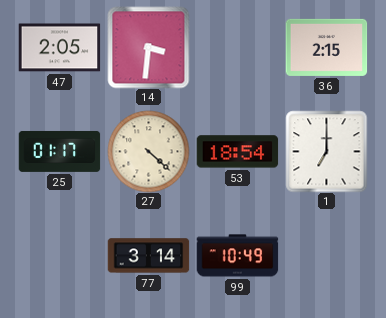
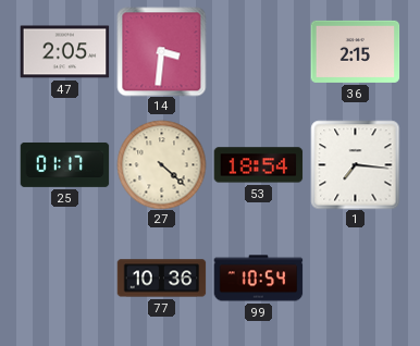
1: 7:00 -> 7:16 (355, 164)
77: 3:14 -> 10:36 (161, 279)
99: 10:49 -> 10:54 (258, 279)
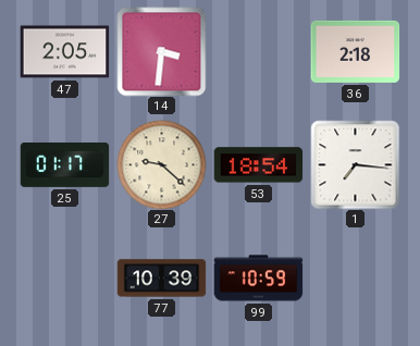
36: 2:15 -> 2:18 (355, 51)
27: 4:22 -> 9:22 (161, 164)
77: 10:36 -> 10:39 (161, 279)
99: 10:54 -> 10:59 (258, 279)
